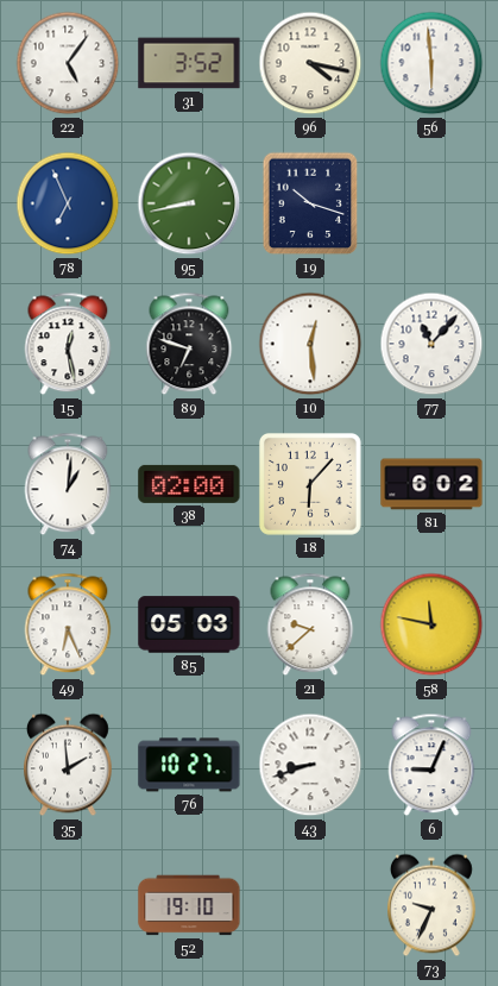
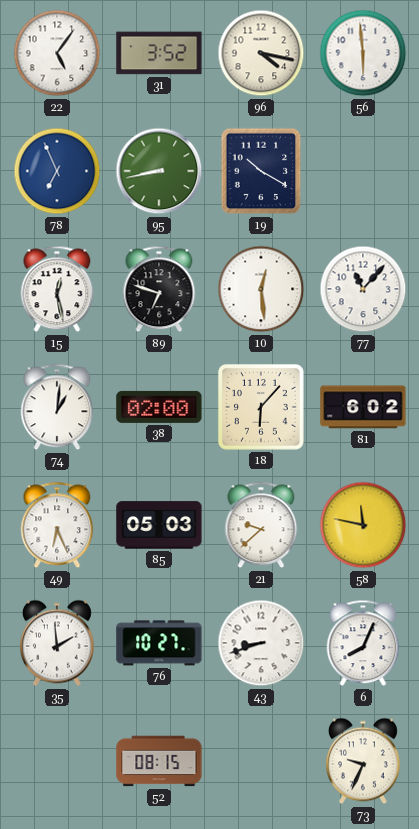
19: 10:18 -> 10:20 (261, 171)
6: 9:04 -> 8:04 (363, 643)
52: 19:10 -> 08:15 (159, 761)
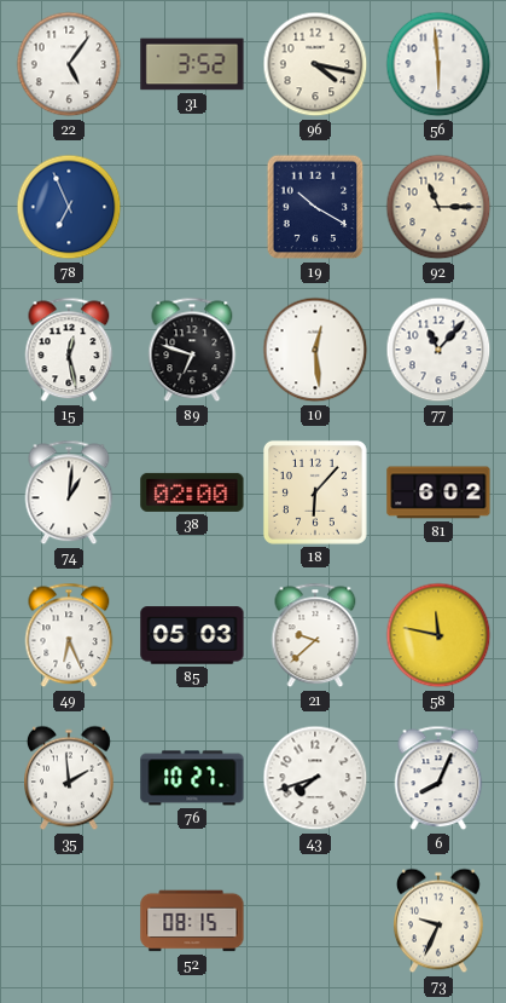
95: 8:43 -> none (159, 171)
92: none -> 11:15 (438, 207)
43: 8:42 -> 7:42 (315, 778)
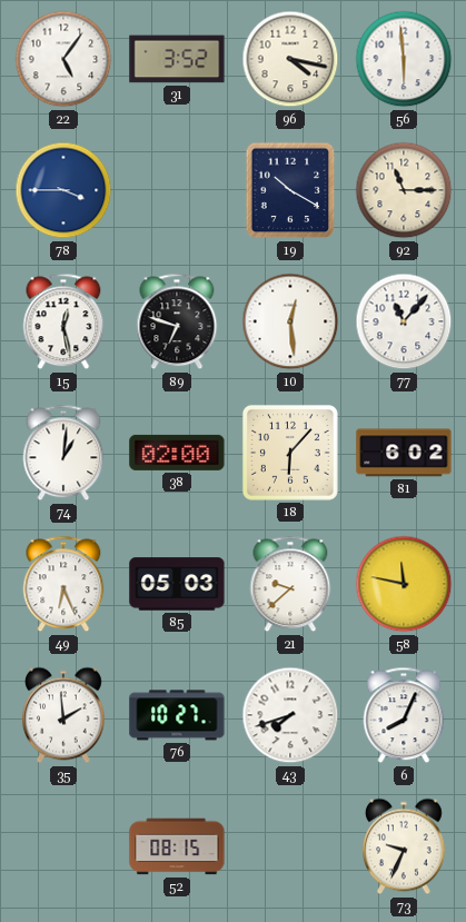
78: 6:56 -> 3:45 (63, 190)
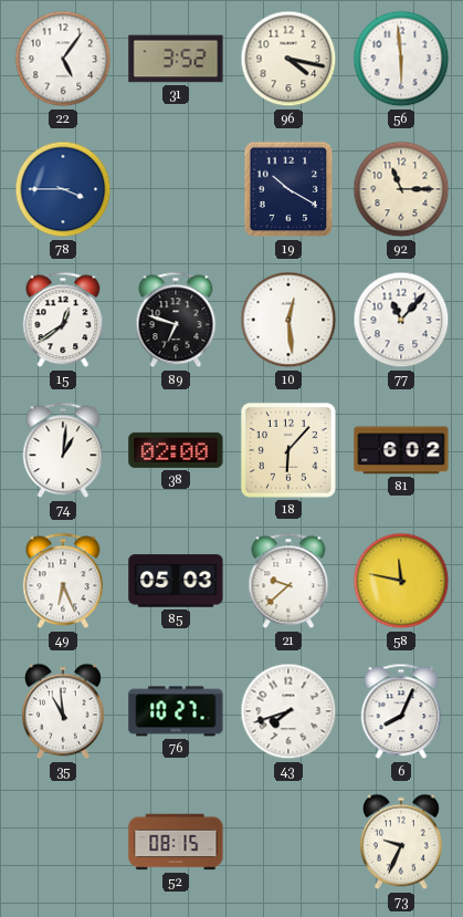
15: 12:28 -> 12:39 (63, 320)
35: 1:59 -> 10:59 (64, 711)
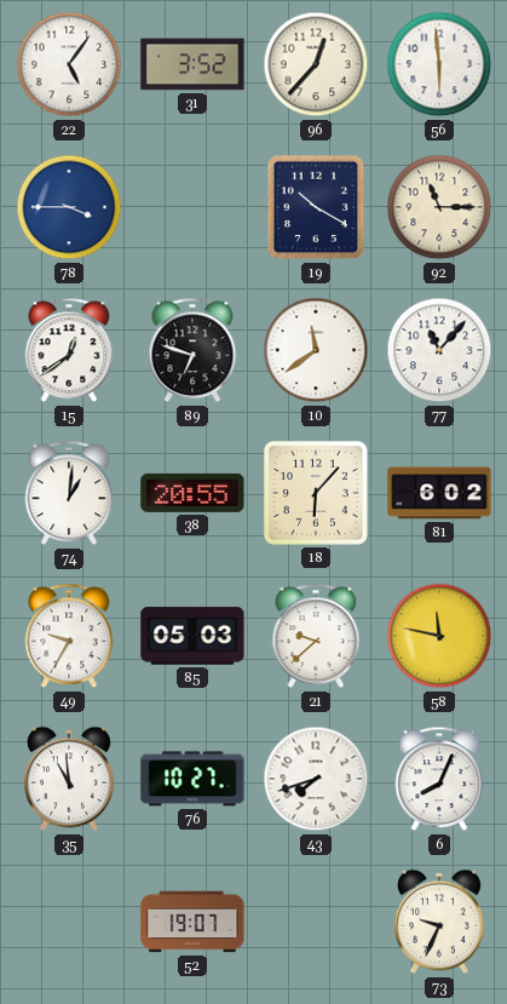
96: 4:17 -> 12:37 (316, 64)
10: 12:29 -> 11:39 (316, 350)
38: 02:00 -> 20:55 (192, 493)
49: 6:26 -> 9:35 (69, 636)
52: 08:15 -> 19:07 (192, 922)
